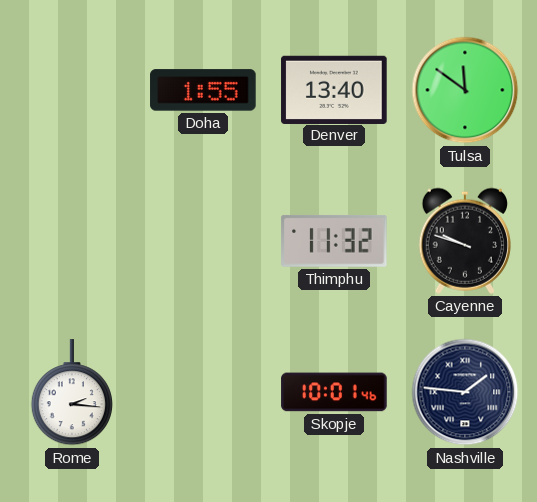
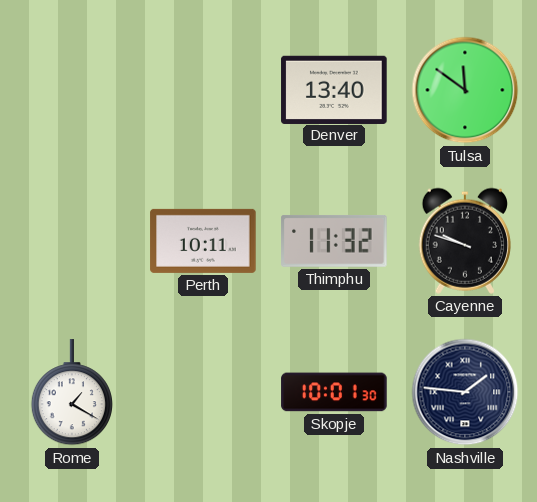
Doha: 1:55 -> none (203, 90)
Perth: none -> 10:11 (203, 241)
Rome: 2:16 -> 1:20 (72, 393)
Skopje: 10:01:46 -> 10:01:30 (334, 392)
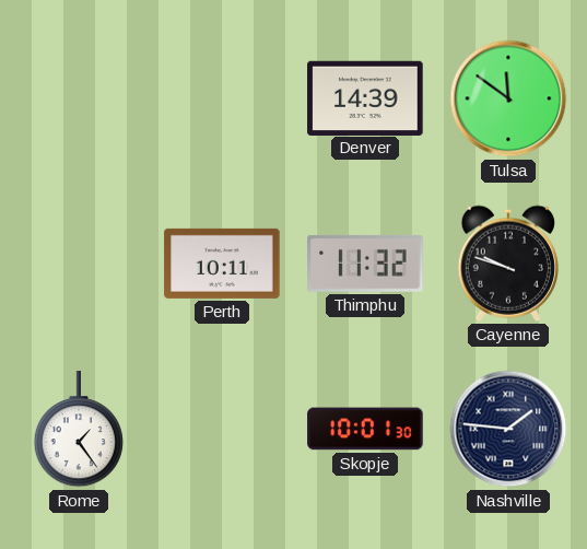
Denver: 13:40 -> 14:39 (365, 97)
Rome: 1:20 -> 1:24 (79, 430)
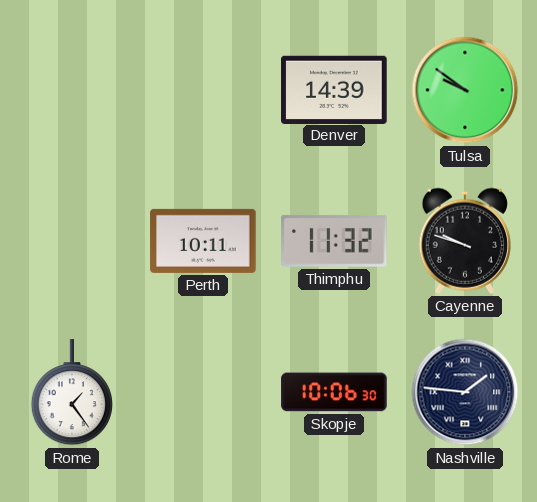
Tulsa: 11:51 -> 9:51 (465, 90)
Skopje: 10:01 -> 10:06 (334, 392)
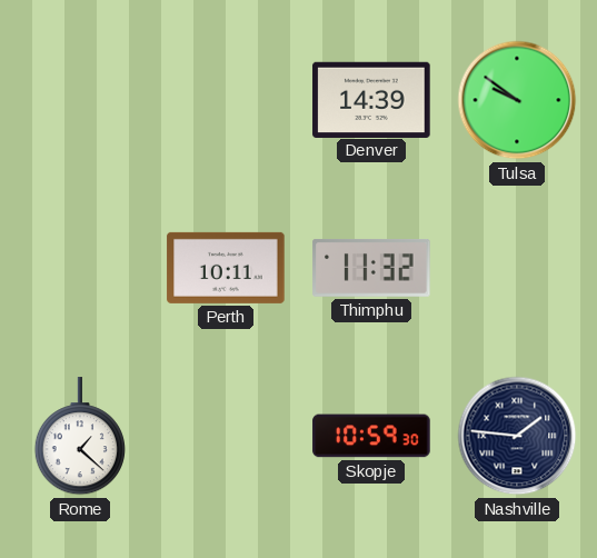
Cayenne: 9:48 -> none (465, 241)
Rome: 1:24 -> 1:22 (80, 437)
Skopje: 10:06 -> 10:59 (371, 436)
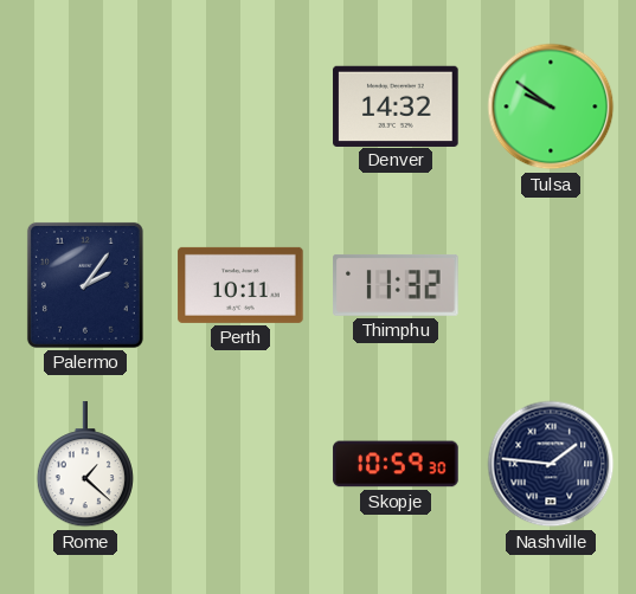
Denver: 14:39 -> 14:32 (396, 105)
Palermo: none -> 2:06 (85, 285)
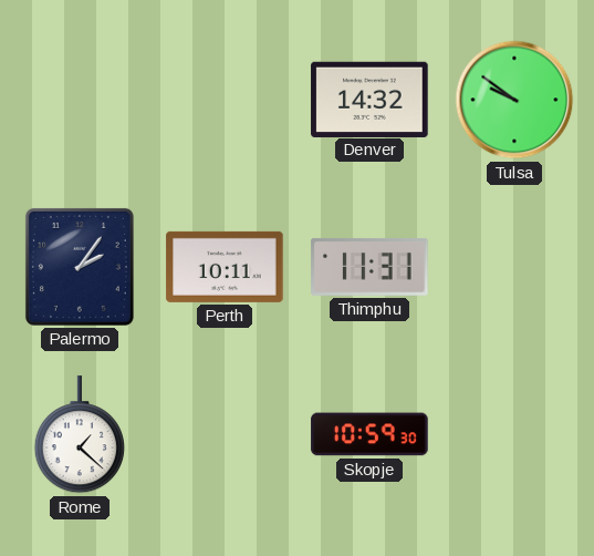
Thimphu: 11:32 -> 11:31 (369, 267)
Nashville: 1:46 -> none (551, 464)
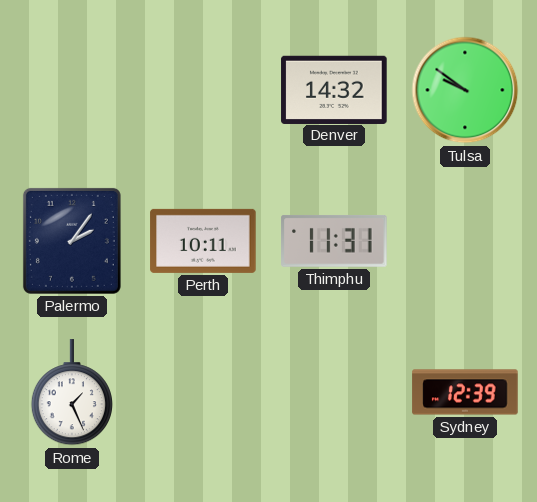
Rome: 1:22 -> 1:26 (72, 393)
Skopje: 10:59 -> none (369, 434)
Sydney: none -> 12:39 (465, 392)
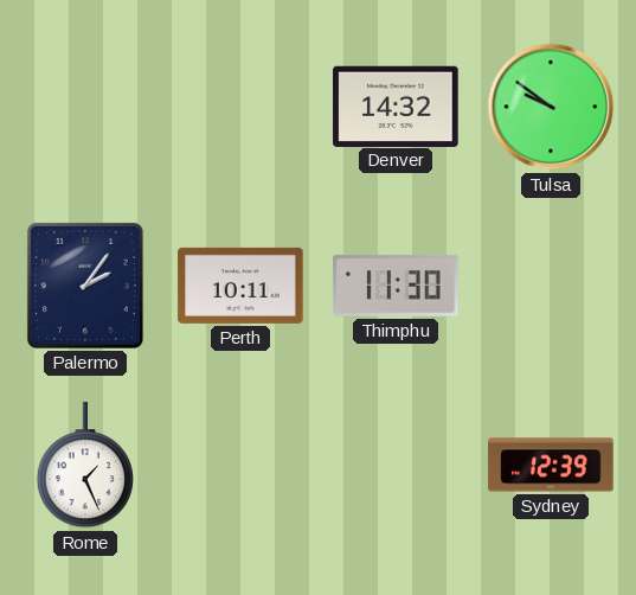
Thimphu: 11:31 -> 11:30 (396, 286)
